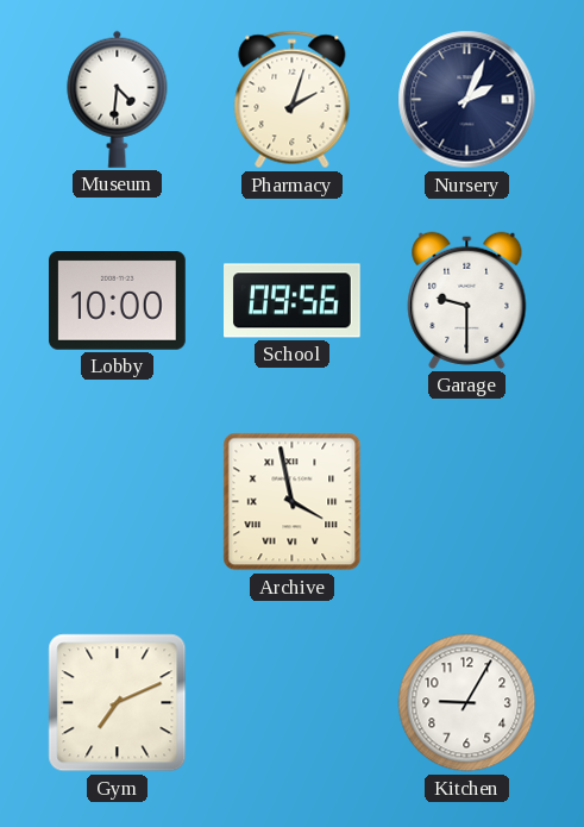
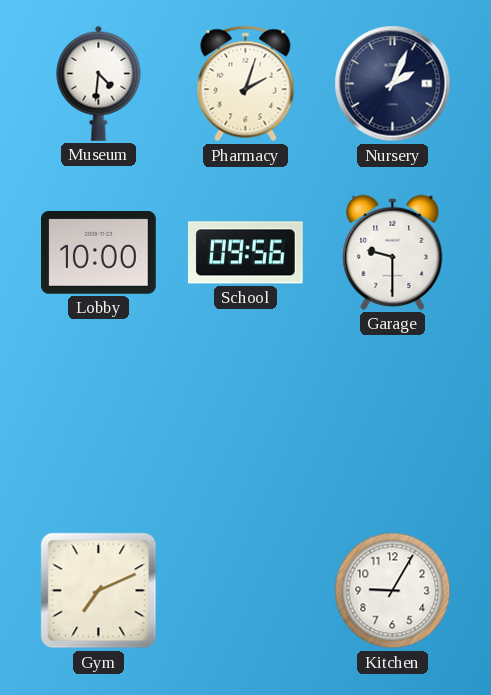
Archive: 3:58 -> none (293, 502)
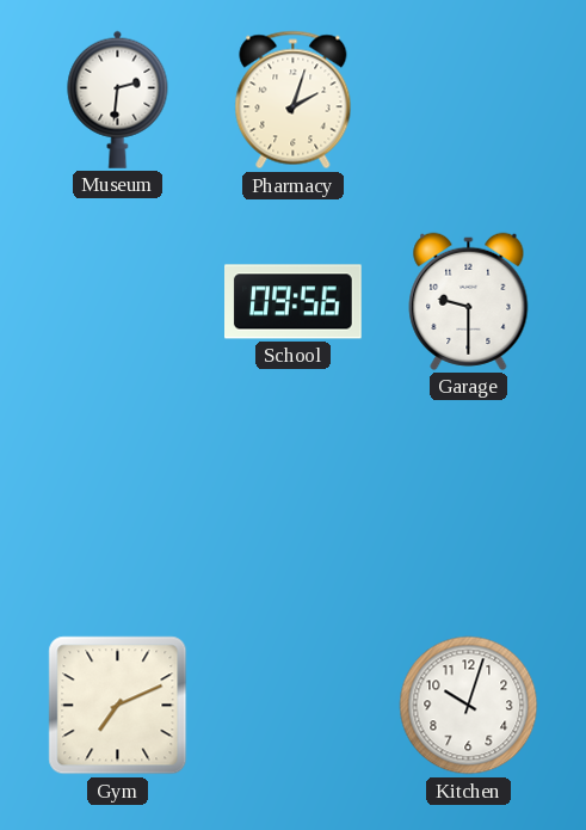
Museum: 4:31 -> 2:31 (118, 99)
Nursery: 2:04 -> none (393, 84)
Lobby: 10:00 -> none (99, 253)
Kitchen: 9:05 -> 10:03 (469, 706)
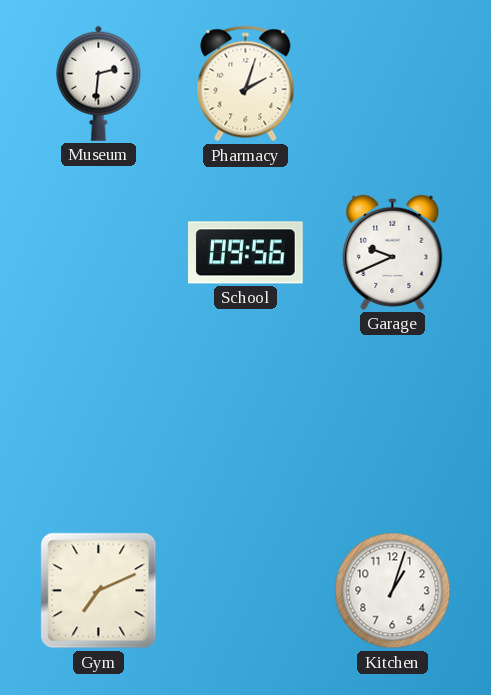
Garage: 9:30 -> 9:41 (393, 252)
Kitchen: 10:03 -> 1:03 (393, 591)
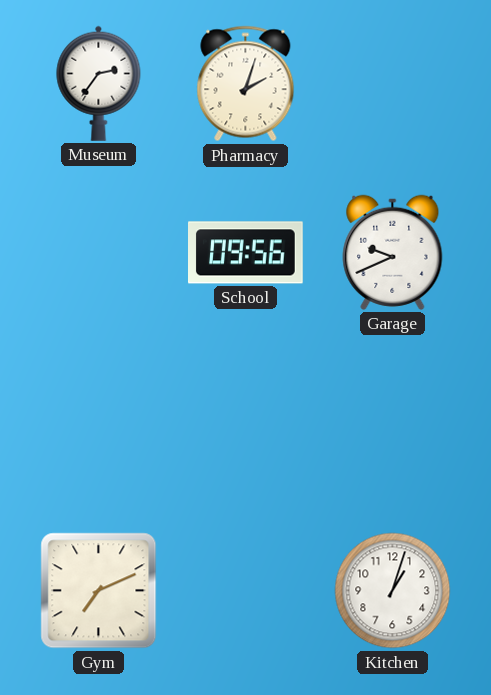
Museum: 2:31 -> 2:36 (99, 83)
